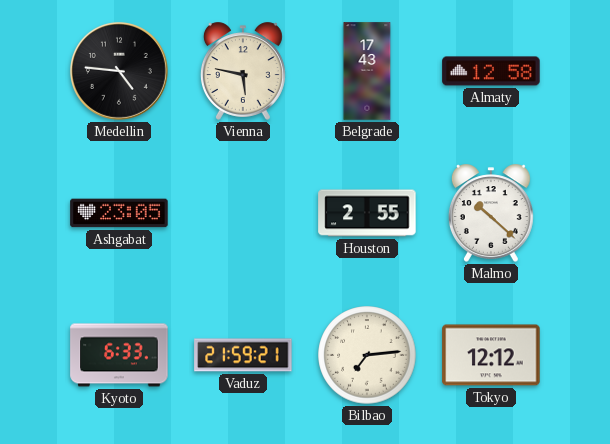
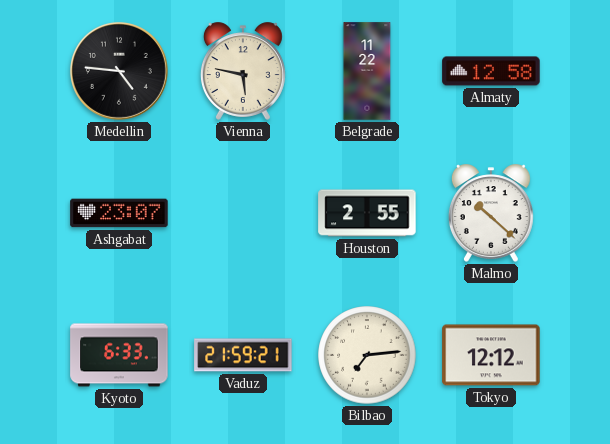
Belgrade: 17:43 -> 11:22 (367, 71)
Ashgabat: 23:05 -> 23:07 (119, 213)
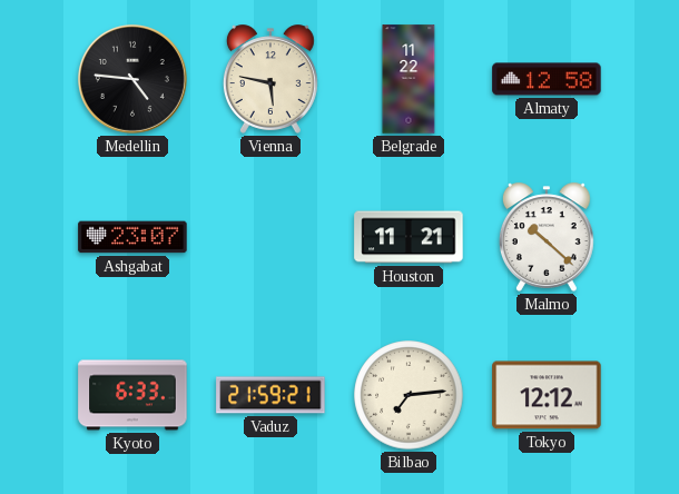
Houston: 2:55 -> 11:21 (409, 237)
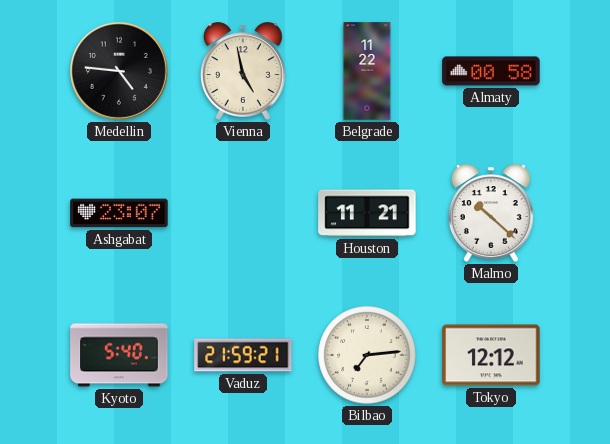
Vienna: 5:47 -> 4:58 (243, 71)
Almaty: 12:58 -> 00:58 (491, 71)
Kyoto: 6:33 -> 5:40 (119, 355)
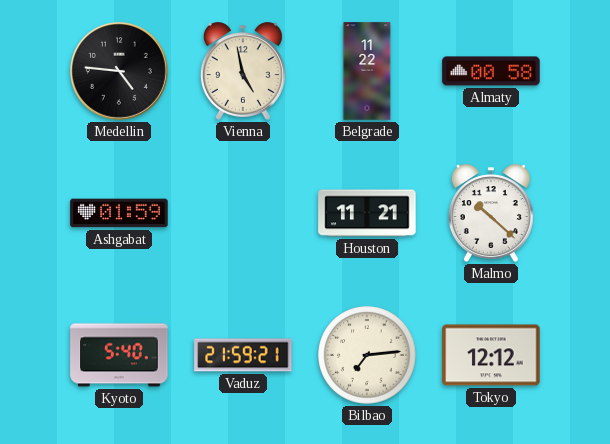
Ashgabat: 23:07 -> 01:59 (119, 213)
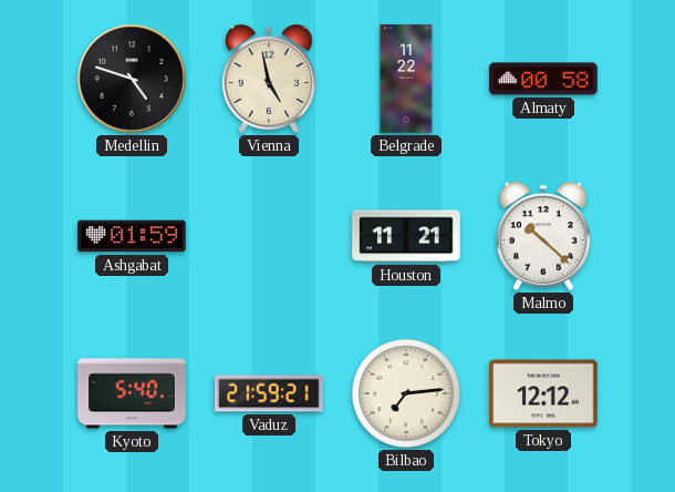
Medellin: 4:46 -> 4:48 (132, 79)
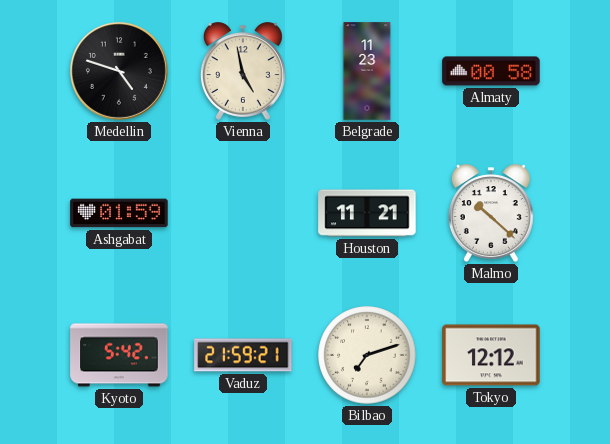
Belgrade: 11:22 -> 11:23 (367, 71)
Kyoto: 5:40 -> 5:42 (119, 355)
Bilbao: 7:14 -> 7:12 (367, 355)
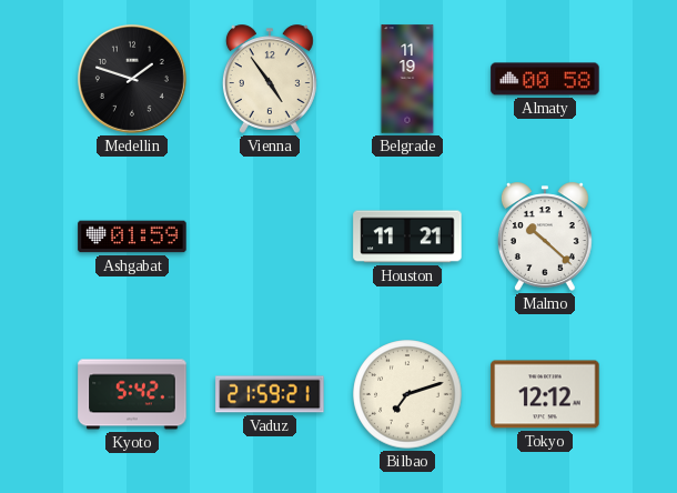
Medellin: 4:48 -> 1:48 (132, 79)
Vienna: 4:58 -> 4:54 (270, 79)
Belgrade: 11:23 -> 11:19 (407, 79)
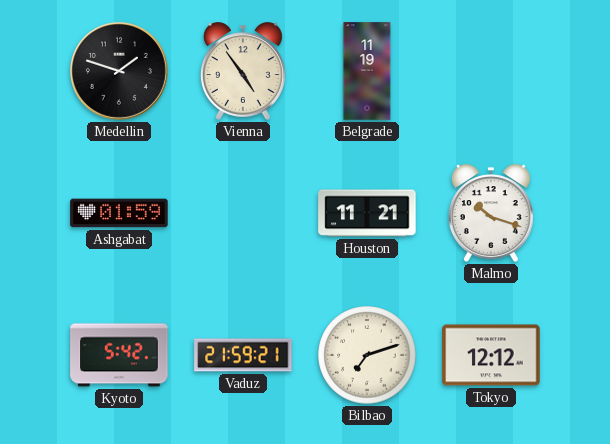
Almaty: 00:58 -> none (545, 79)
Malmo: 10:22 -> 10:18 (491, 213)
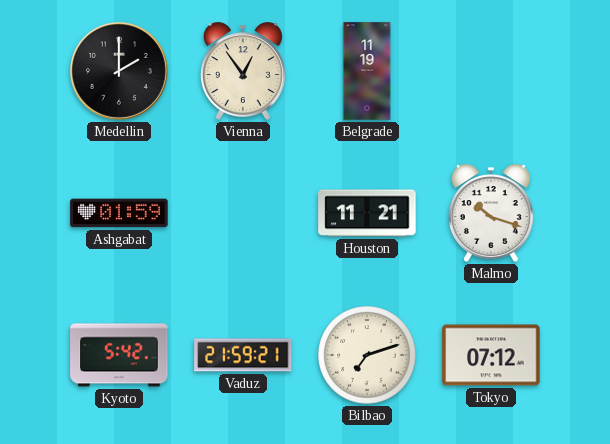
Medellin: 1:48 -> 2:00 (119, 71)
Vienna: 4:54 -> 12:54 (243, 71)
Tokyo: 12:12 -> 07:12 (491, 355)
